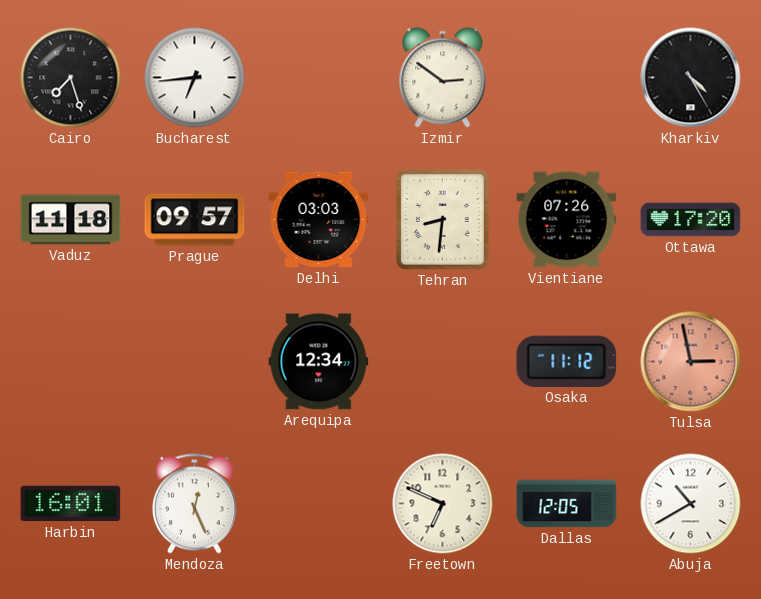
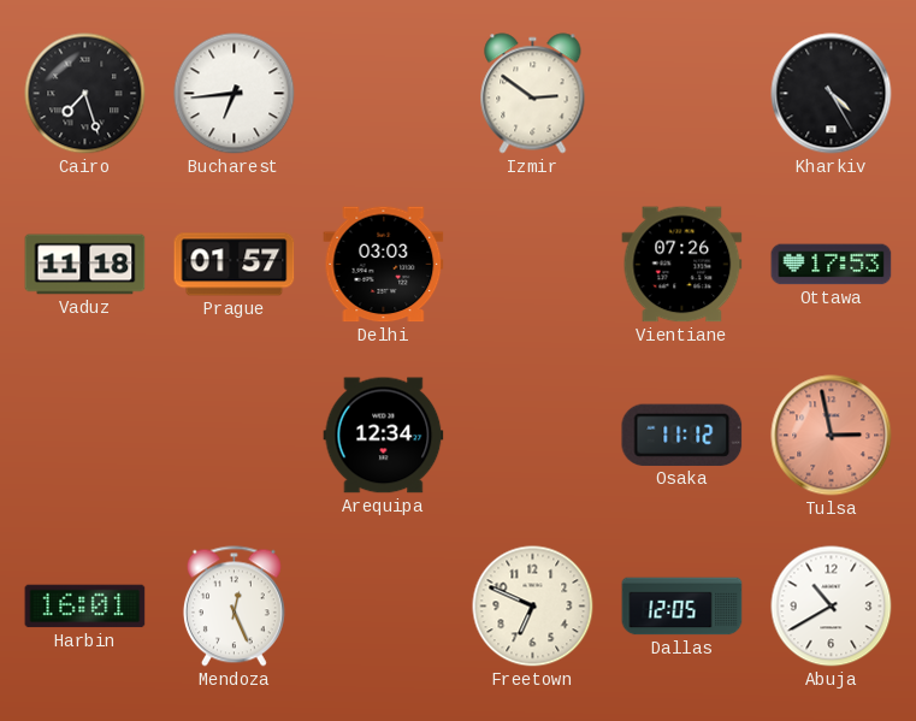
Prague: 09:57 -> 01:57 (235, 265)
Tehran: 8:31 -> none (443, 220)
Ottawa: 17:20 -> 17:53 (832, 265)
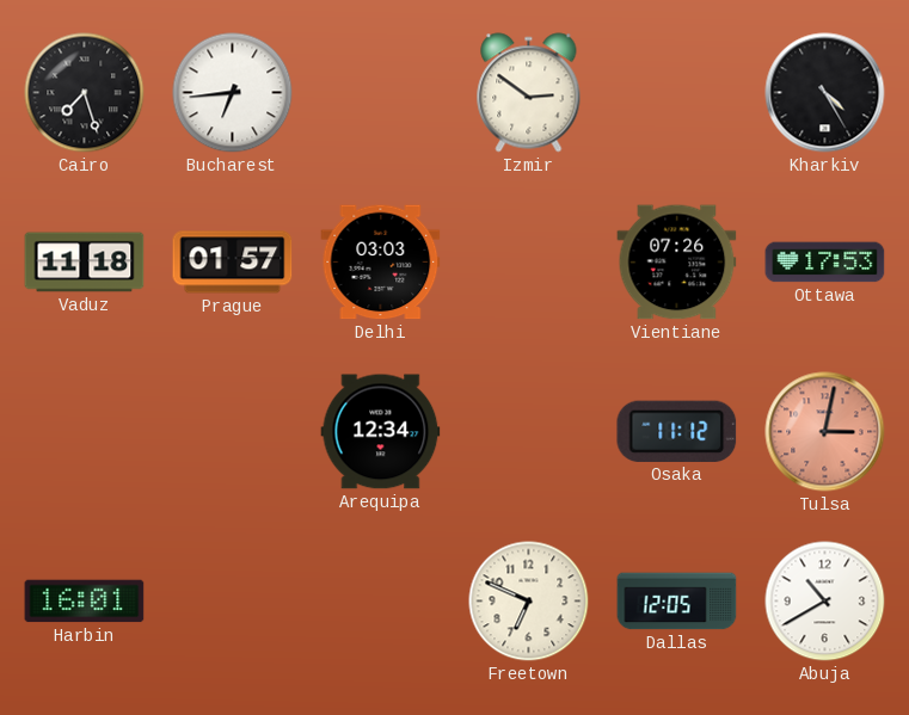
Tulsa: 2:58 -> 3:02 (825, 432)
Mendoza: 12:26 -> none (234, 607)
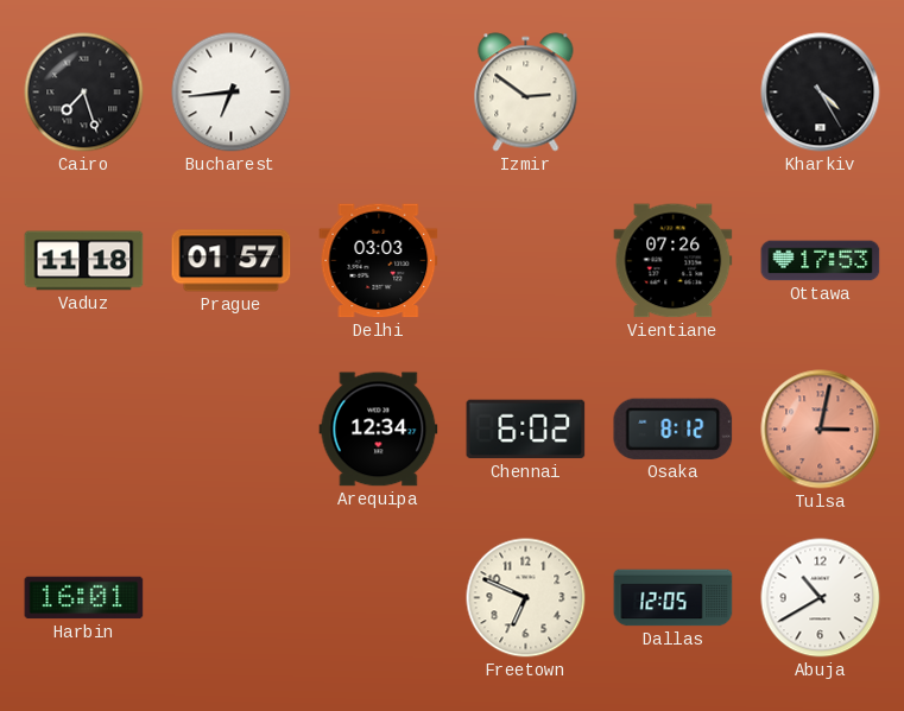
Chennai: none -> 6:02 (526, 430)
Osaka: 11:12 -> 8:12 (674, 428)
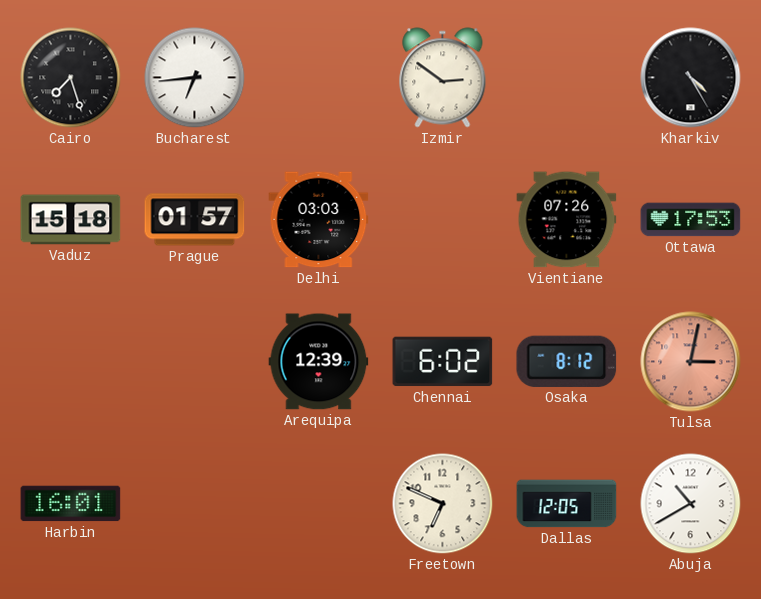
Vaduz: 11:18 -> 15:18 (71, 220)
Arequipa: 12:34 -> 12:39 (319, 362)
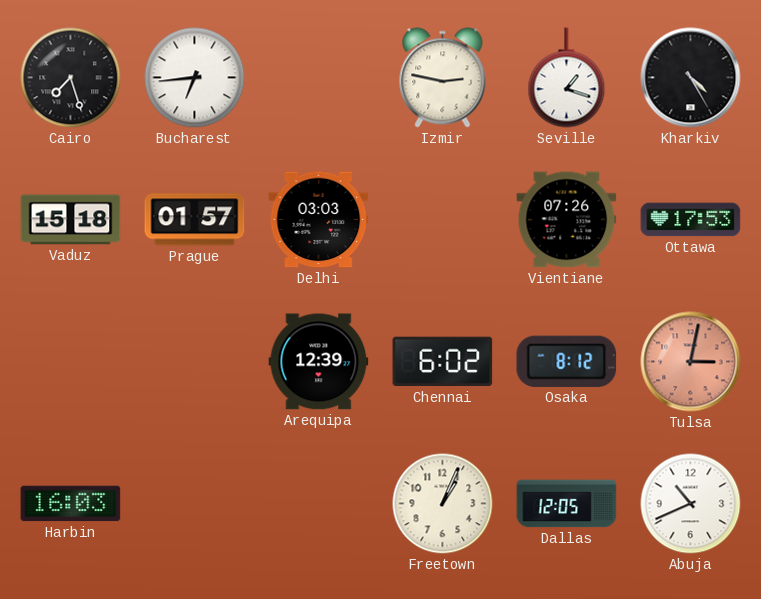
Izmir: 2:51 -> 2:47 (443, 78)
Seville: none -> 1:18 (567, 78)
Harbin: 16:01 -> 16:03 (71, 504)
Freetown: 6:49 -> 1:04 (443, 504)
Abuja: 10:40 -> 10:41 (691, 504)
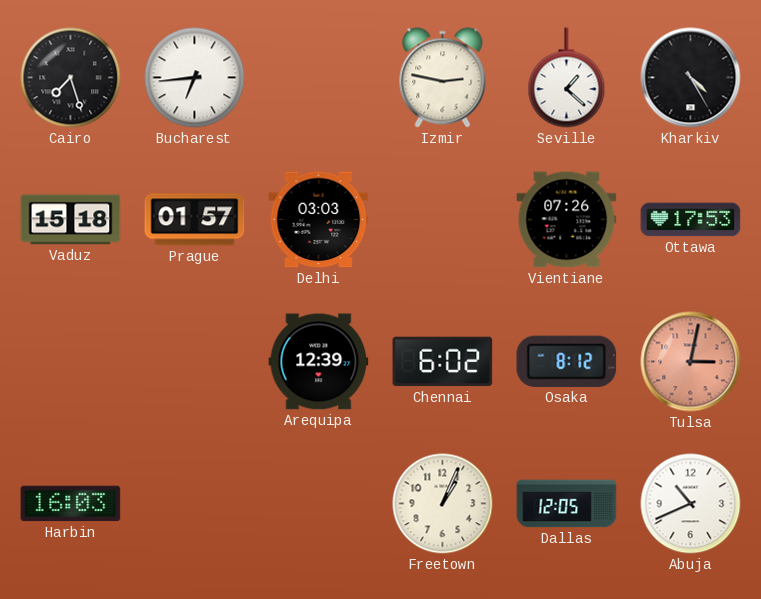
Seville: 1:18 -> 1:22 (567, 78)
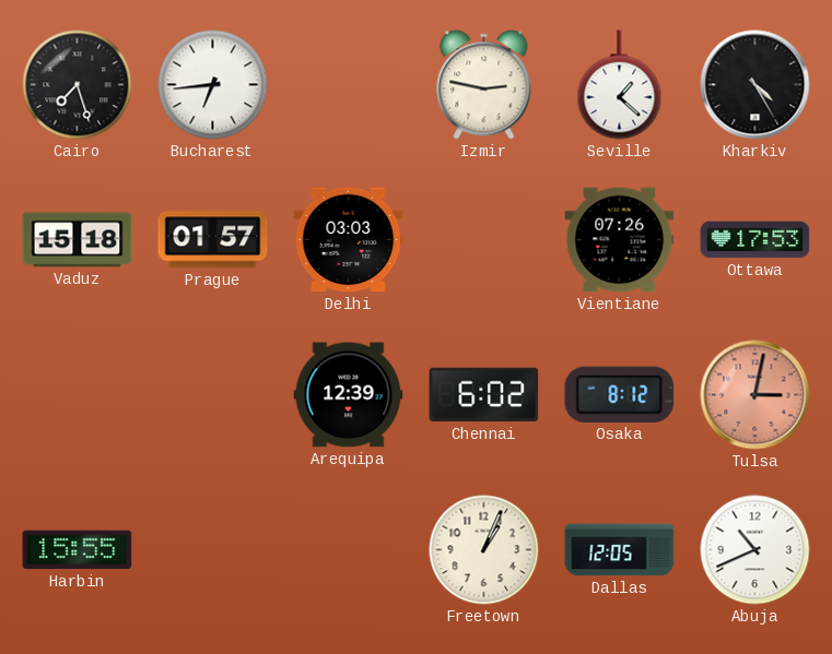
Harbin: 16:03 -> 15:55 (78, 550)
